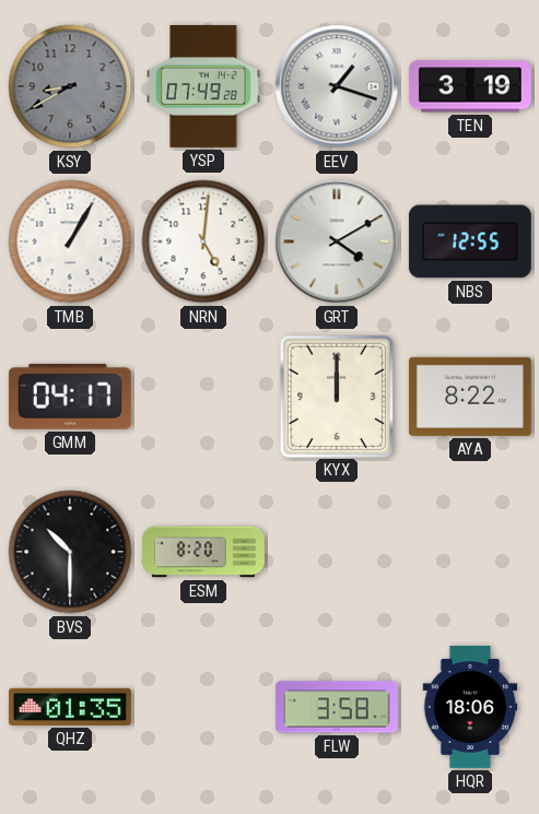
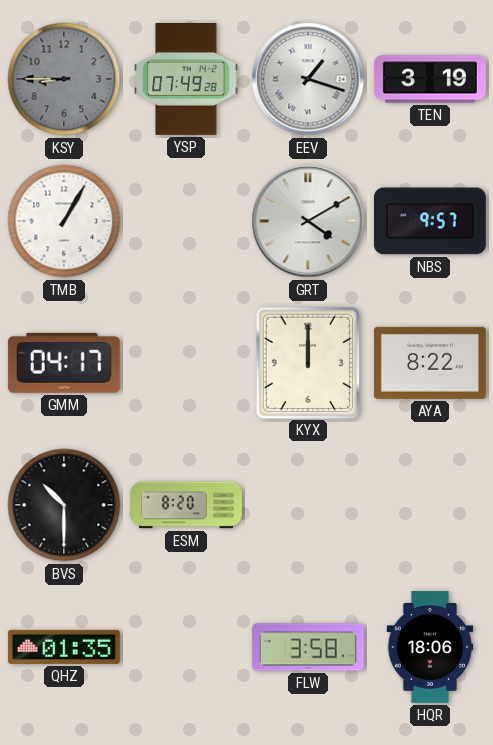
KSY: 8:40 -> 8:45 (64, 79)
NRN: 5:01 -> none (203, 241)
NBS: 12:55 -> 9:57 (430, 221)
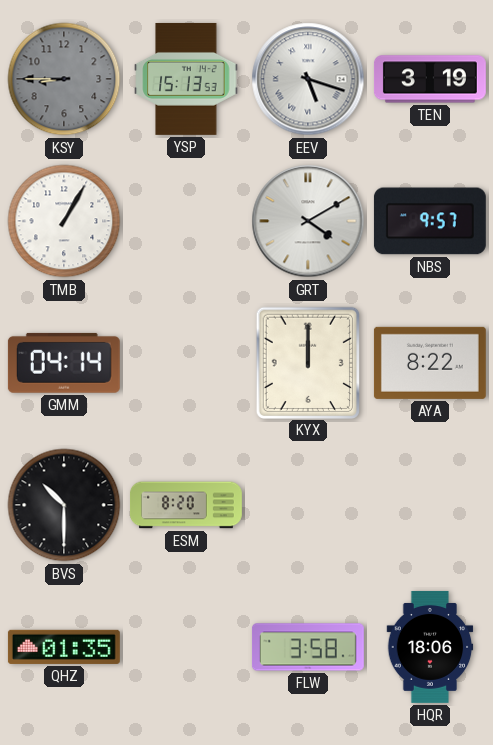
YSP: 07:49 -> 15:13 (186, 79)
EEV: 1:18 -> 5:18 (308, 79)
GMM: 04:17 -> 04:14 (64, 363)
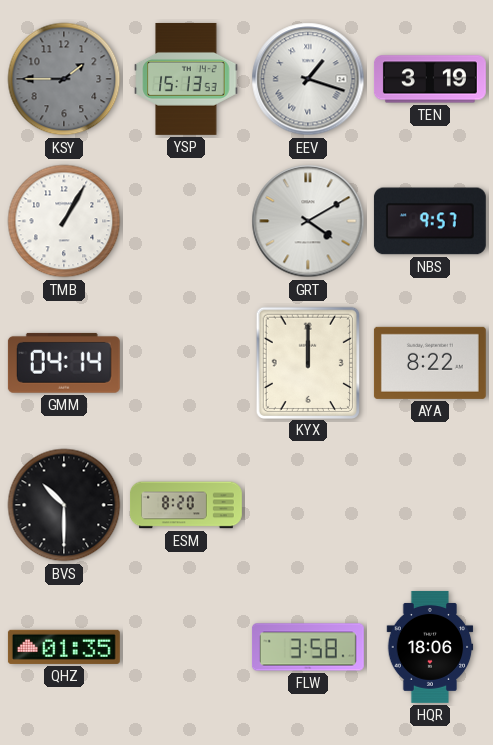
KSY: 8:45 -> 1:45 (64, 79)
EEV: 5:18 -> 1:18 (308, 79)
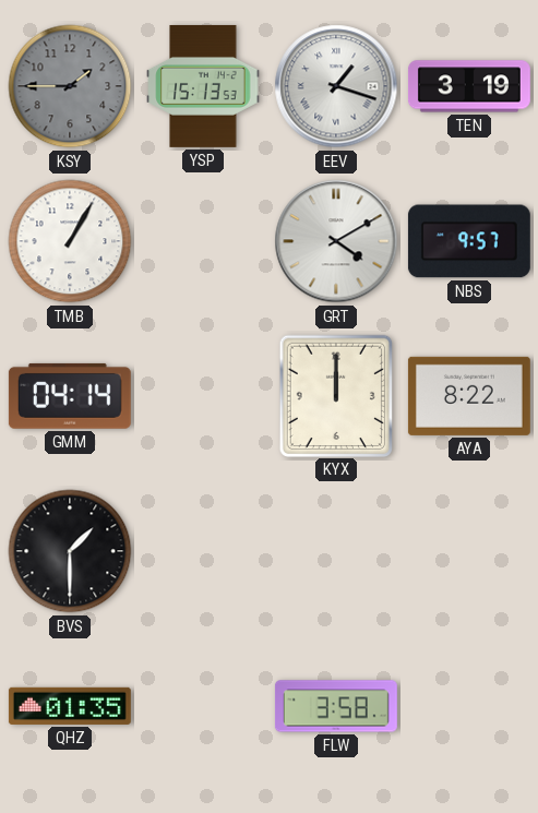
BVS: 10:30 -> 1:30 (70, 551)
ESM: 8:20 -> none (186, 505)
HQR: 18:06 -> none (430, 647)
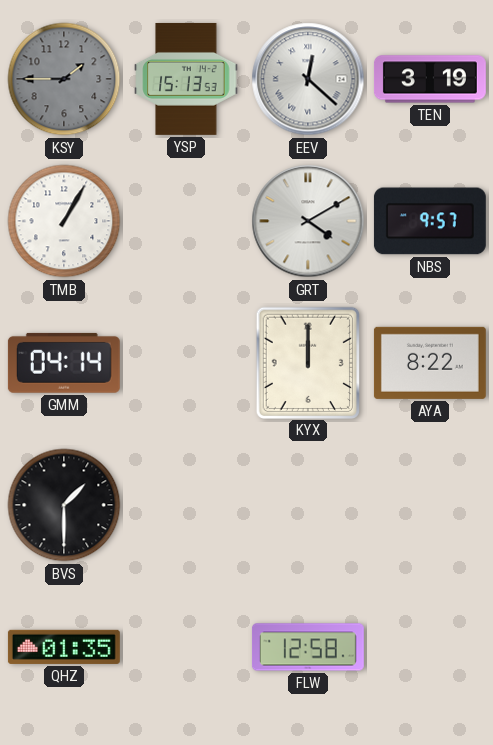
EEV: 1:18 -> 12:22 (308, 79)
FLW: 3:58 -> 12:58 (308, 647)
